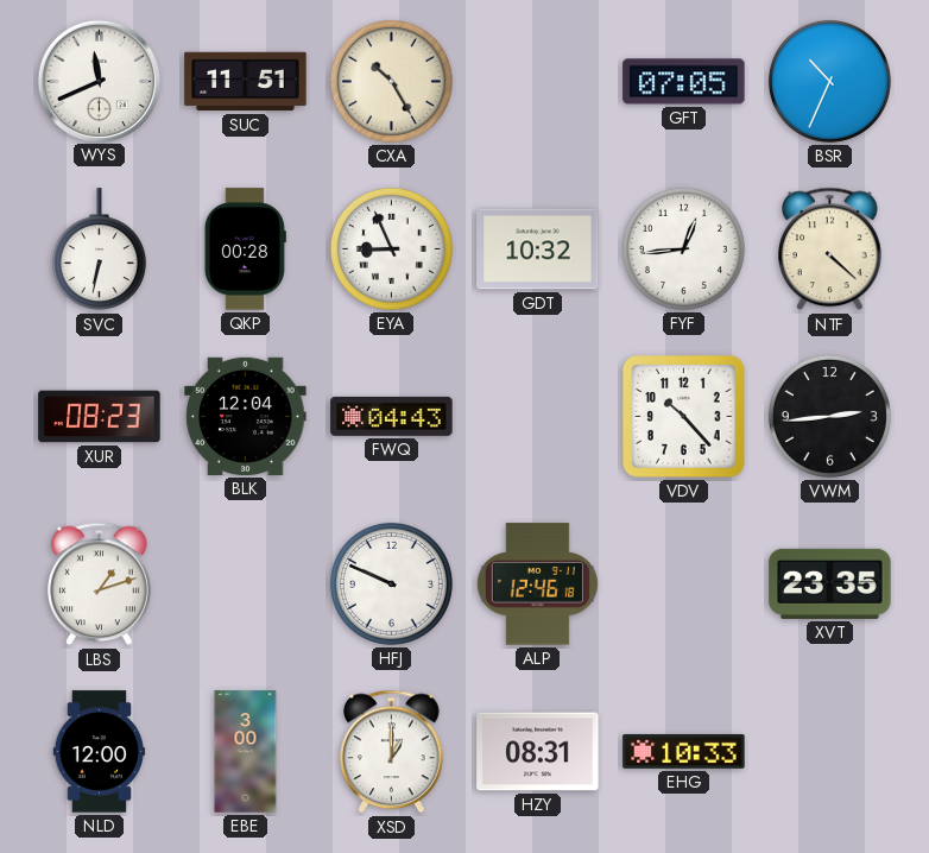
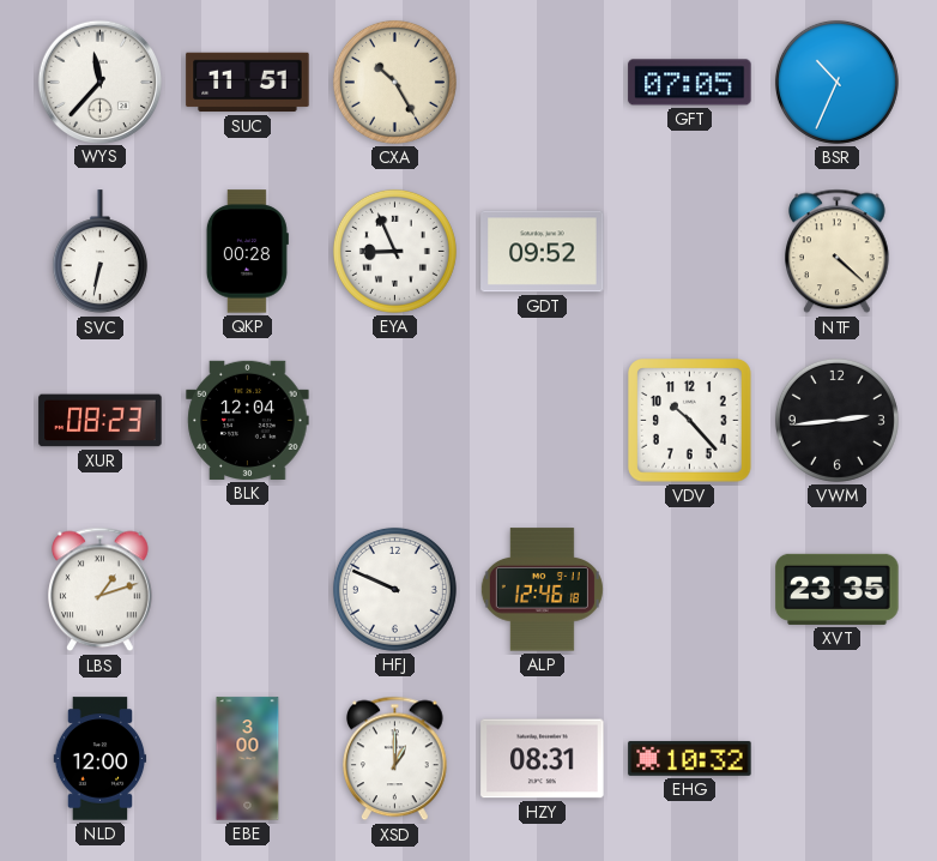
WYS: 11:41 -> 11:37 (99, 82)
GDT: 10:32 -> 09:52 (543, 252)
FYF: 12:44 -> none (683, 248)
FWQ: 04:43 -> none (392, 416)
EHG: 10:33 -> 10:32 (690, 758)
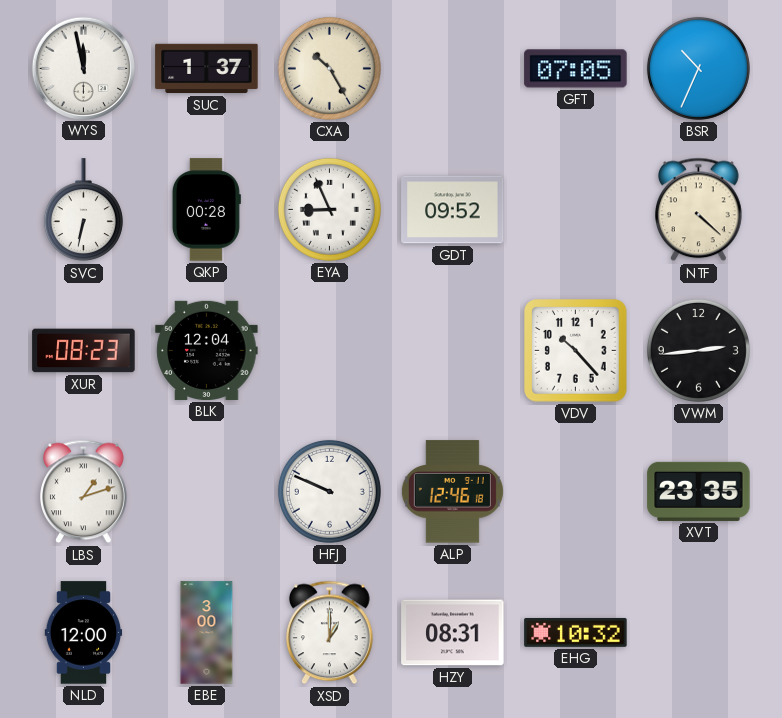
WYS: 11:37 -> 11:58 (83, 68)
SUC: 11:51 -> 1:37 (207, 69)
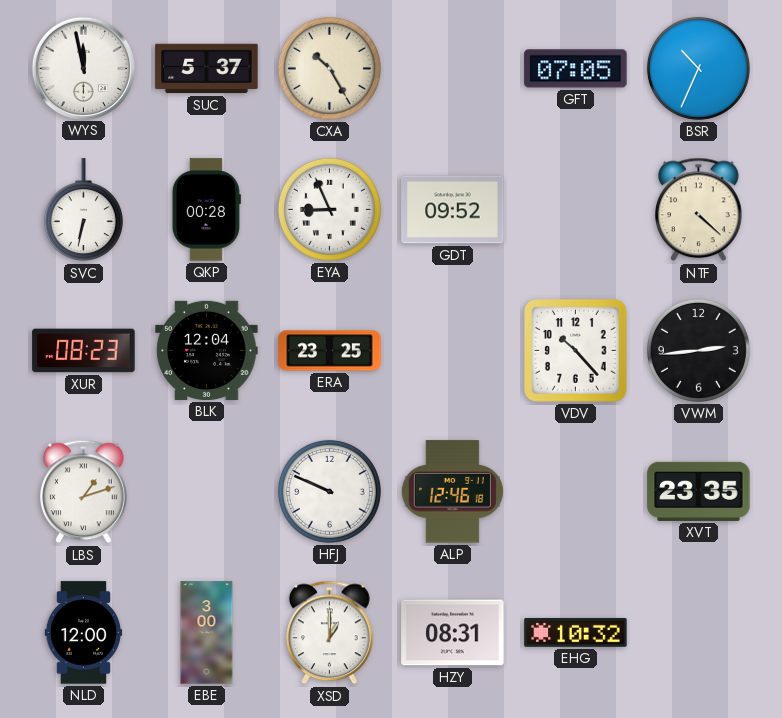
SUC: 1:37 -> 5:37 (207, 69)
ERA: none -> 23:25 (330, 351)
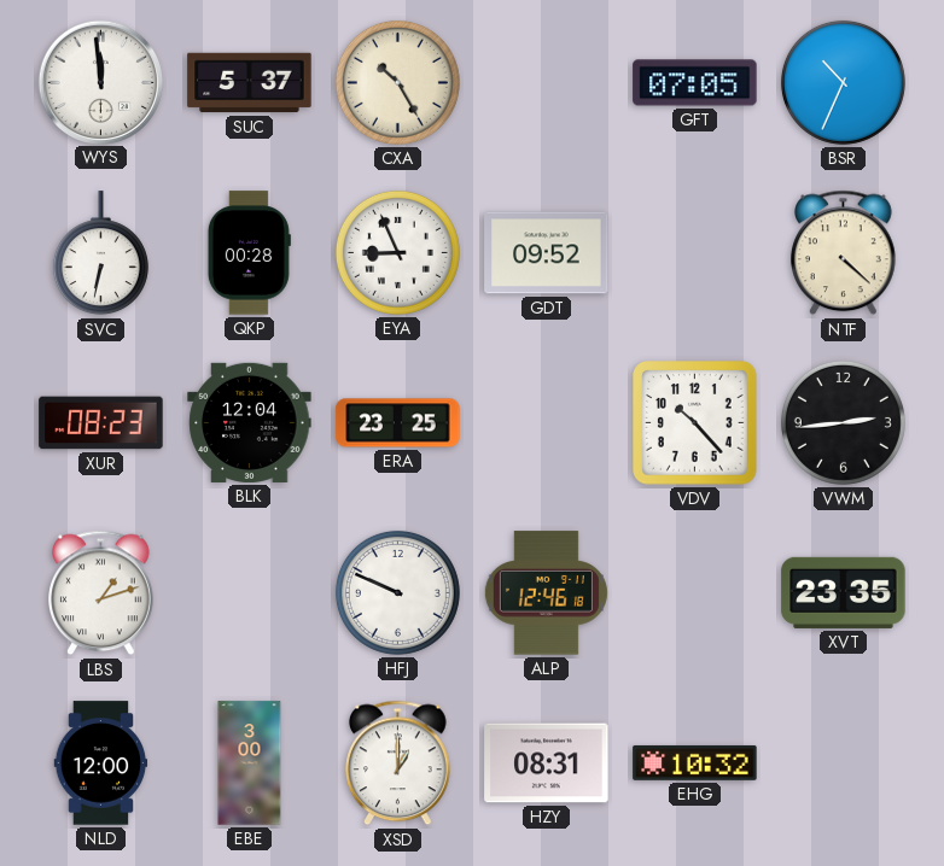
WYS: 11:58 -> 11:59 (100, 82)
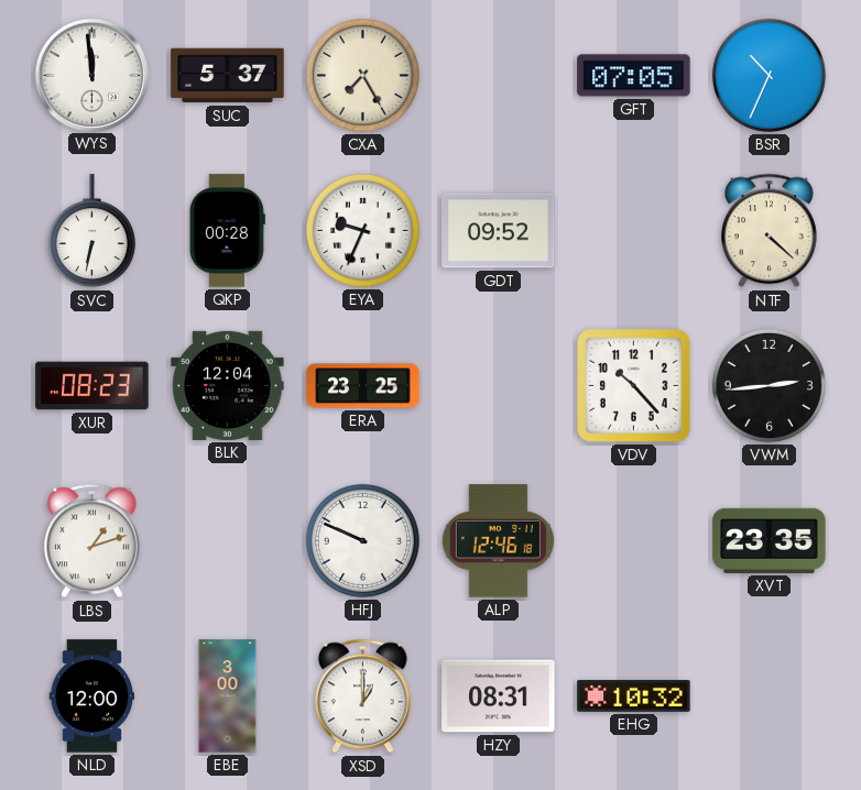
CXA: 10:25 -> 7:25 (362, 75)
EYA: 8:56 -> 9:34 (362, 230)
